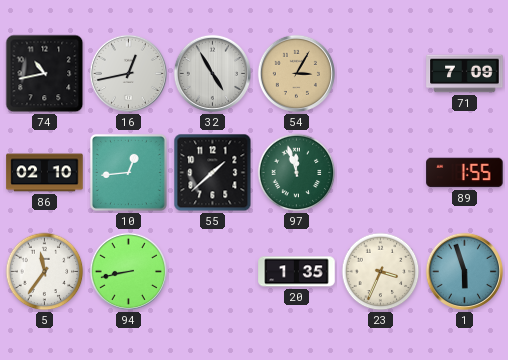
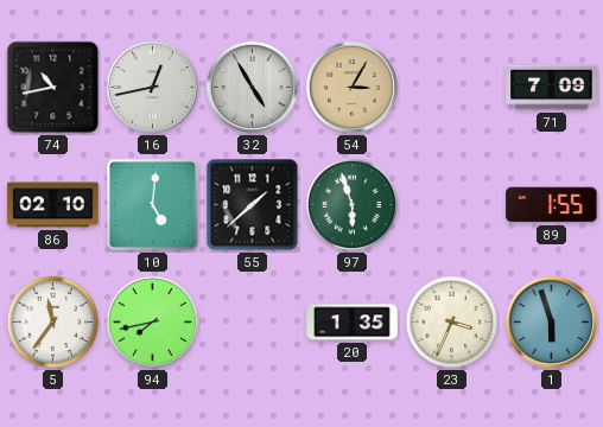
10: 12:44 -> 5:01 (152, 204)
97: 11:57 -> 5:57 (353, 205)
94: 8:43 -> 7:43 (152, 321)
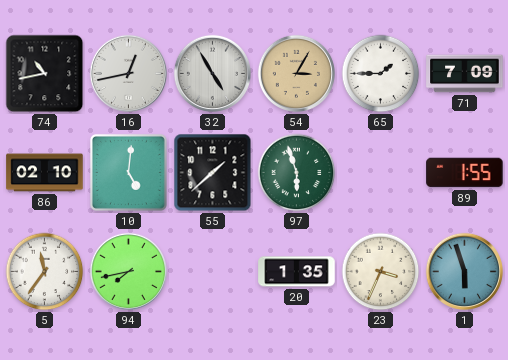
65: none -> 1:45 (381, 74)
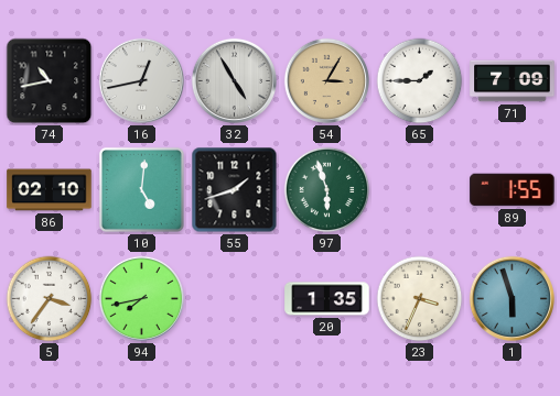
55: 1:38 -> 1:42 (235, 190)
5: 11:36 -> 3:36 (50, 299)
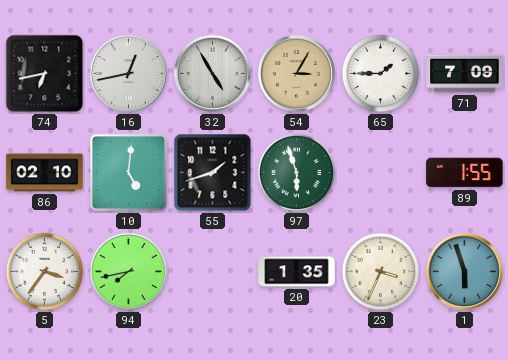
74: 10:43 -> 6:43 (45, 74)
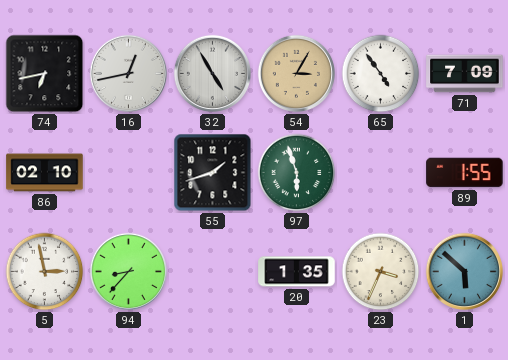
65: 1:45 -> 4:54 (381, 74)
10: 5:01 -> none (128, 172)
5: 3:36 -> 2:58 (45, 272)
94: 7:43 -> 8:37 (128, 271)
1: 5:57 -> 5:52 (464, 271)
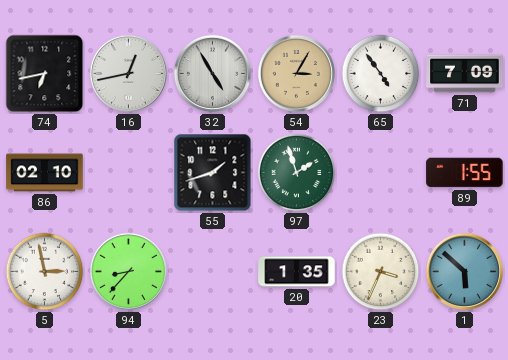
97: 5:57 -> 1:57 (297, 173)
